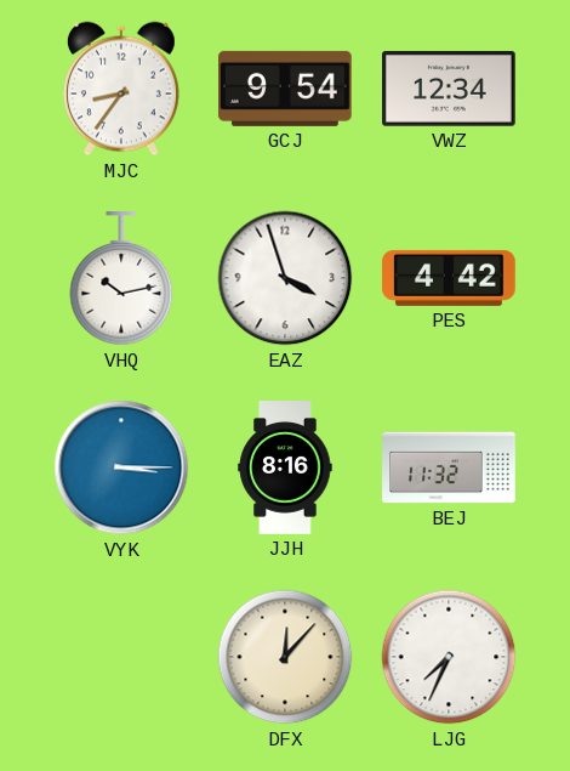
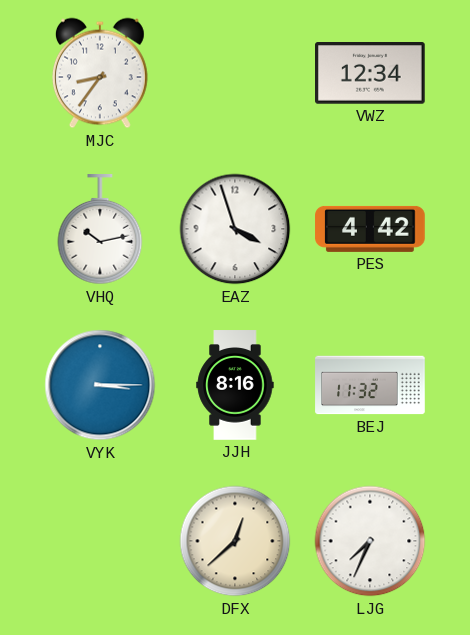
GCJ: 9:54 -> none (286, 89)
DFX: 12:07 -> 12:38 (235, 541)
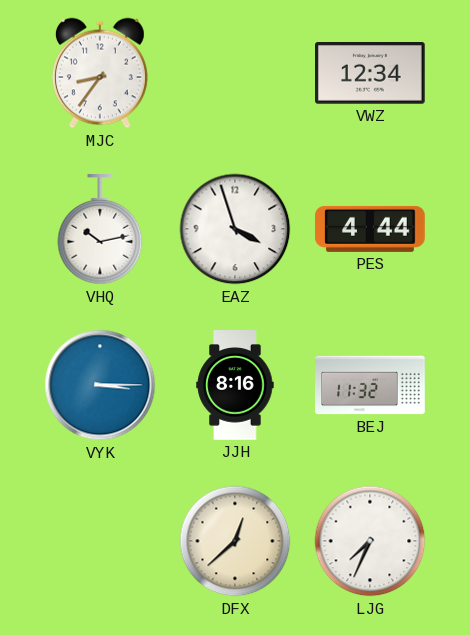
PES: 4:42 -> 4:44 (370, 229)
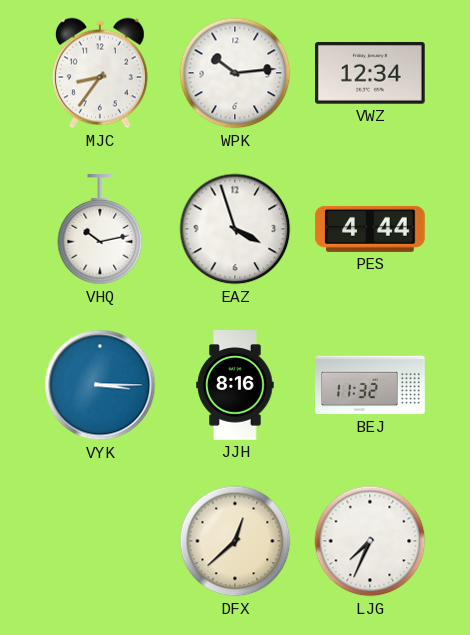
WPK: none -> 10:14 (235, 73)
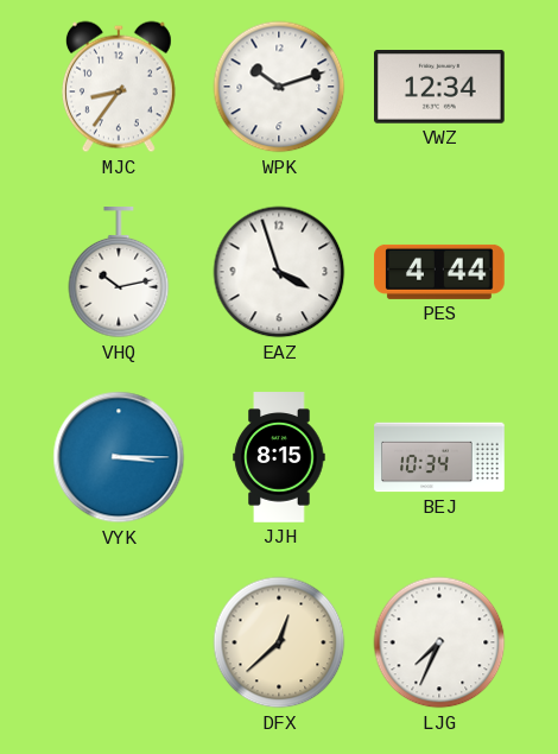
WPK: 10:14 -> 10:12 (279, 87)
JJH: 8:16 -> 8:15 (279, 457)
BEJ: 11:32 -> 10:34 (439, 457)
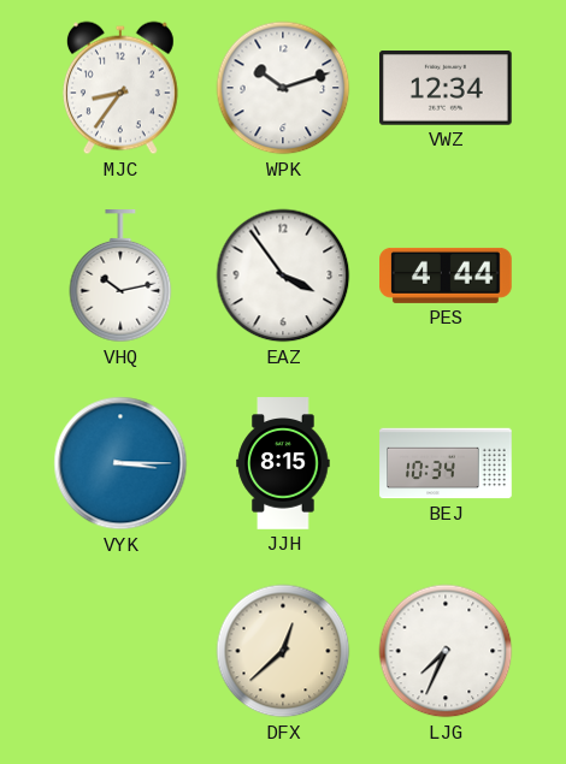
EAZ: 3:57 -> 3:54 (283, 276)
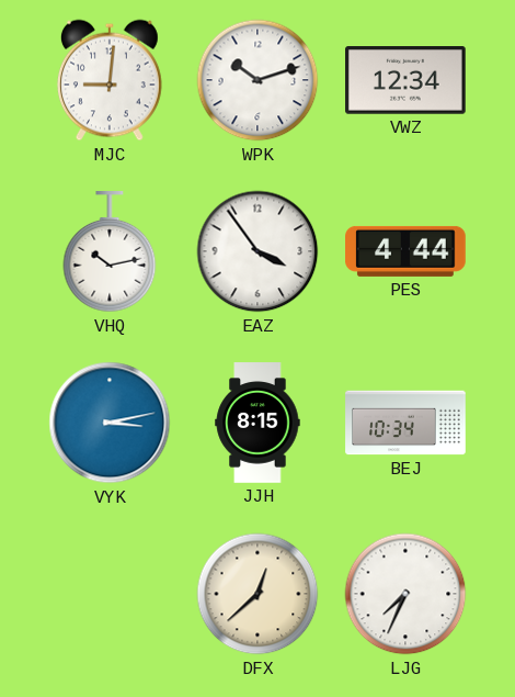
MJC: 8:36 -> 9:01 (110, 80)
VYK: 3:15 -> 3:13 (110, 423)
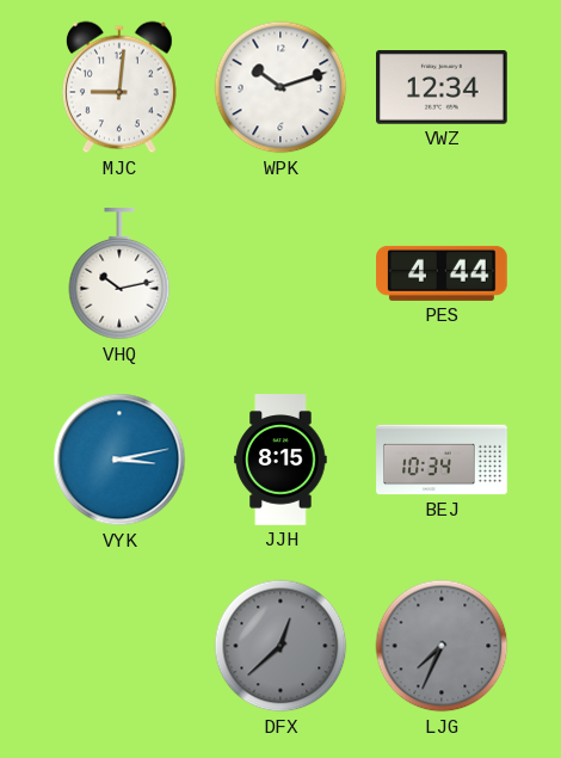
EAZ: 3:54 -> none (257, 251)
DFX dial: cream -> grey (280, 646)
LJG dial: white -> grey (442, 646)
